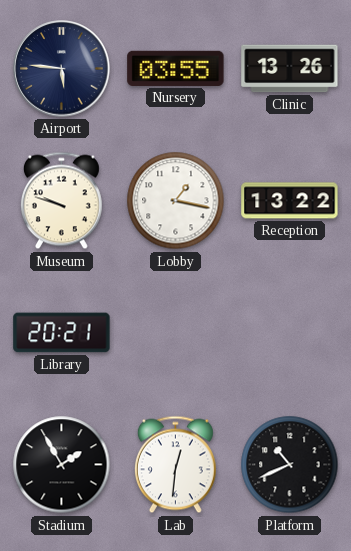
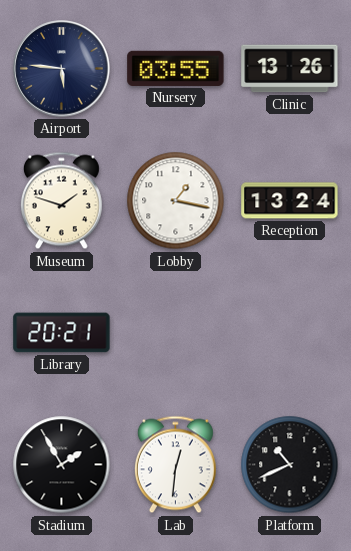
Museum: 9:48 -> 1:48 (61, 201)
Reception: 13:22 -> 13:24 (290, 201)
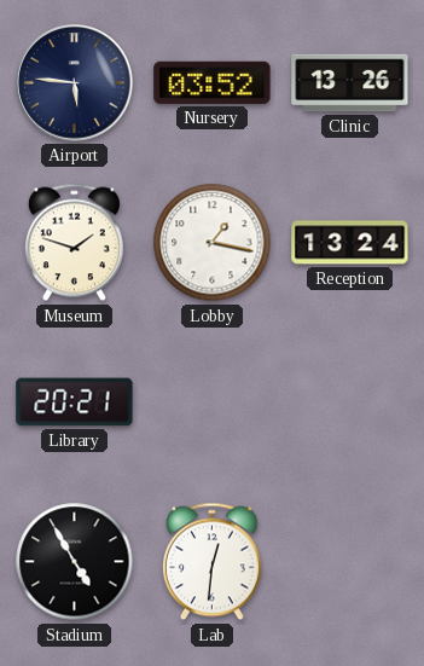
Nursery: 03:55 -> 03:52 (213, 82)
Stadium: 1:55 -> 4:55 (75, 562)
Platform: 10:41 -> none (290, 465)
